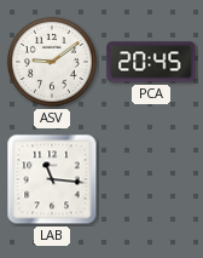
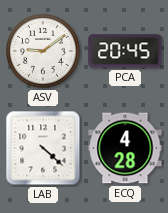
LAB: 11:16 -> 4:22 (43, 148)
ECQ: none -> 4:28 (125, 148)
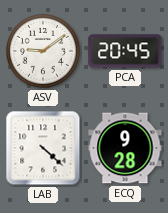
ECQ: 4:28 -> 9:28 (125, 148)
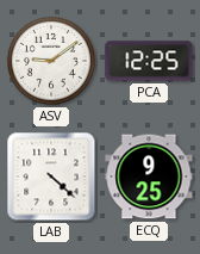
PCA: 20:45 -> 12:25 (149, 61)
ECQ: 9:28 -> 9:25 (149, 176)
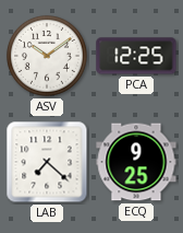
ASV: 9:09 -> 10:09 (47, 56)
LAB: 4:22 -> 7:22 (47, 162)
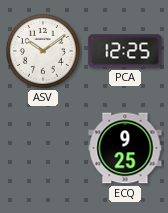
LAB: 7:22 -> none (47, 162)
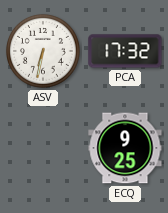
ASV: 10:09 -> 6:32 (43, 51)
PCA: 12:25 -> 17:32 (125, 51)
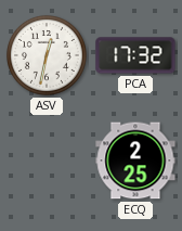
ASV: 6:32 -> 12:32 (47, 55)
ECQ: 9:25 -> 2:25 (135, 161)
